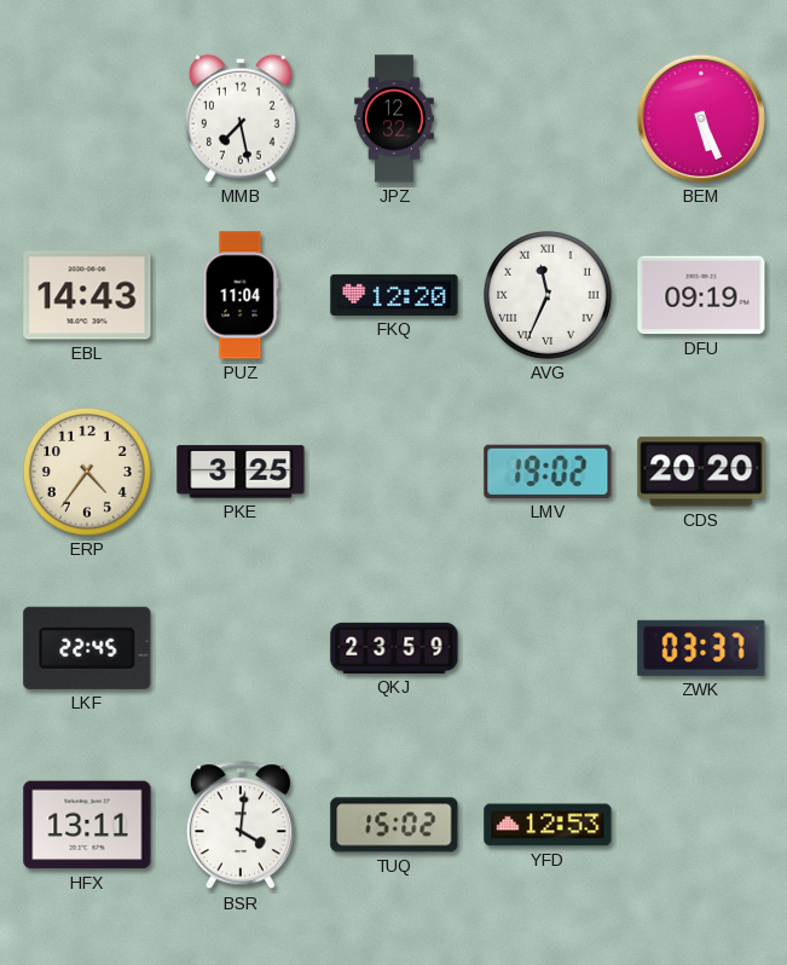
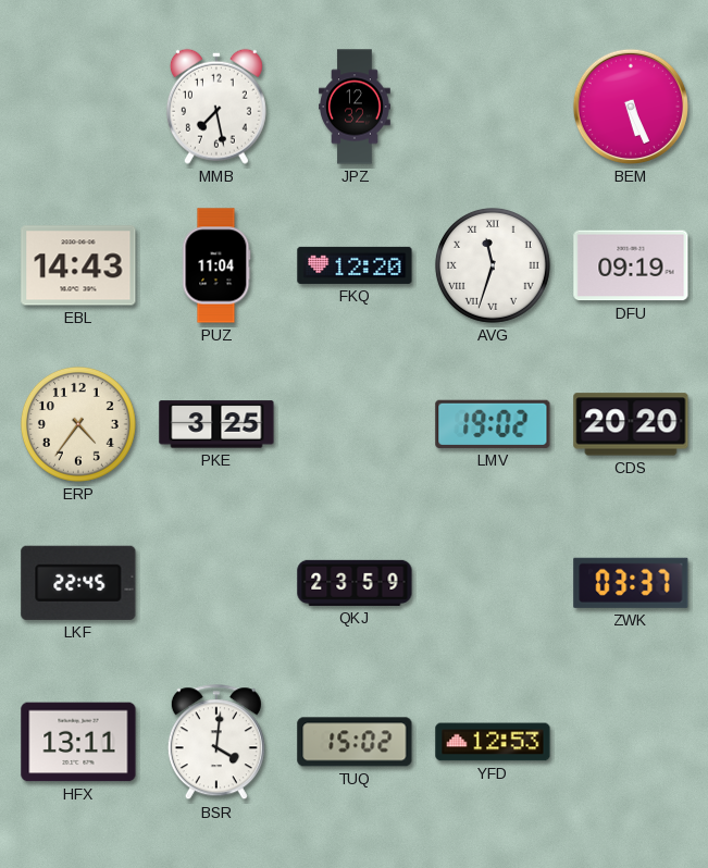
AVG: 11:34 -> 11:33 (493, 265)
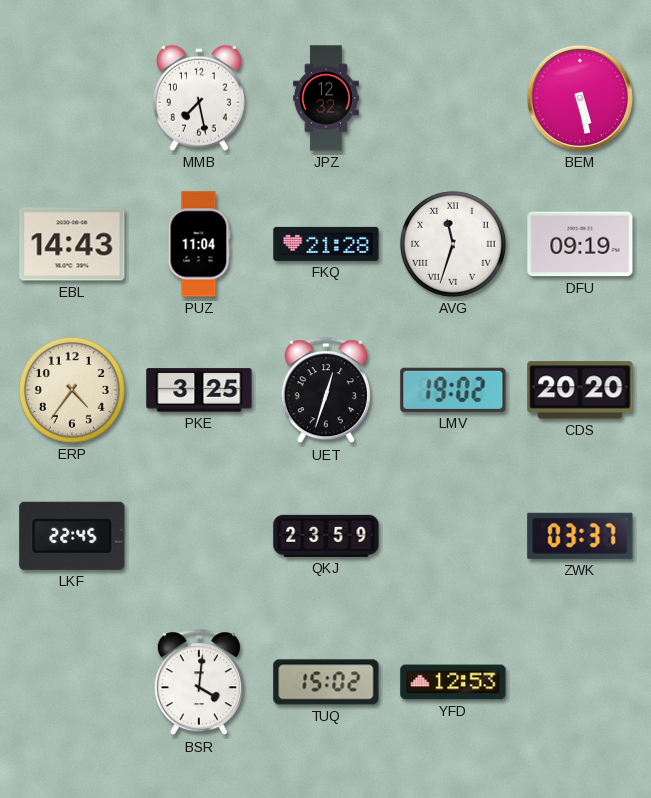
BEM: 5:26 -> 5:28 (580, 98)
FKQ: 12:20 -> 21:28 (326, 244)
UET: none -> 12:33 (326, 391)
HFX: 13:11 -> none (78, 742)
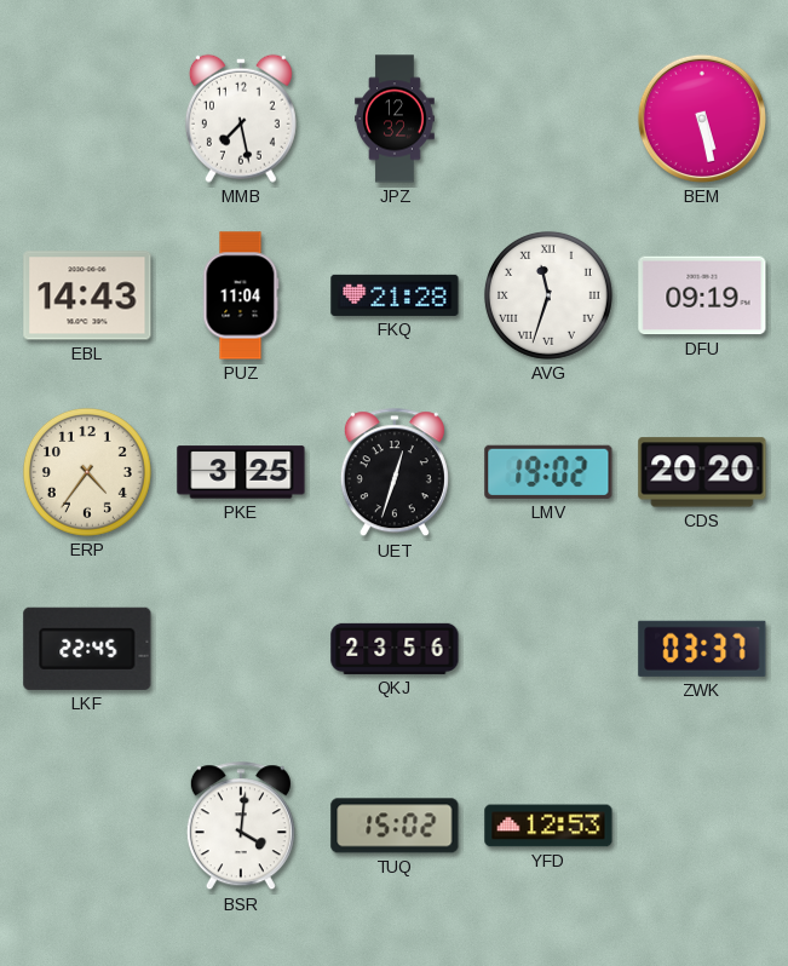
QKJ: 23:59 -> 23:56 (395, 649)
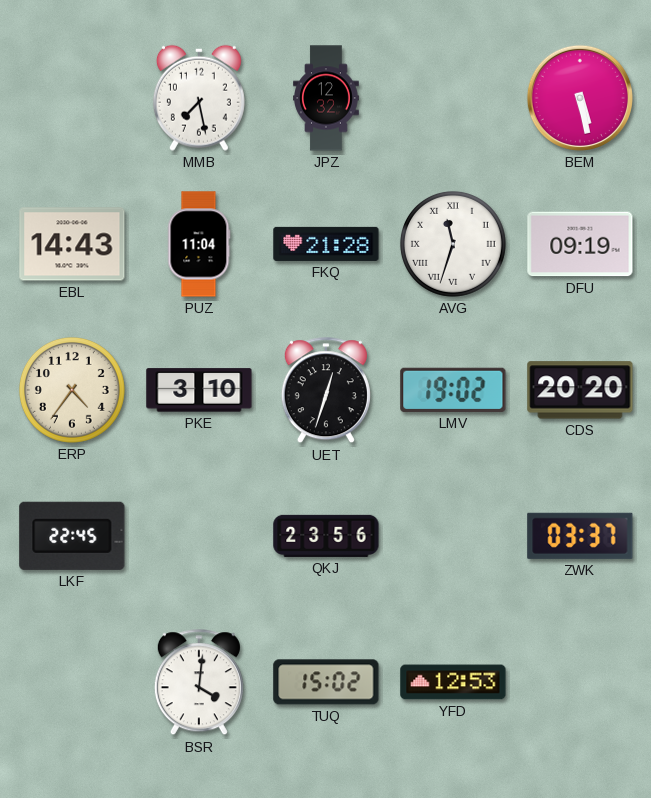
PKE: 3:25 -> 3:10 (199, 390)
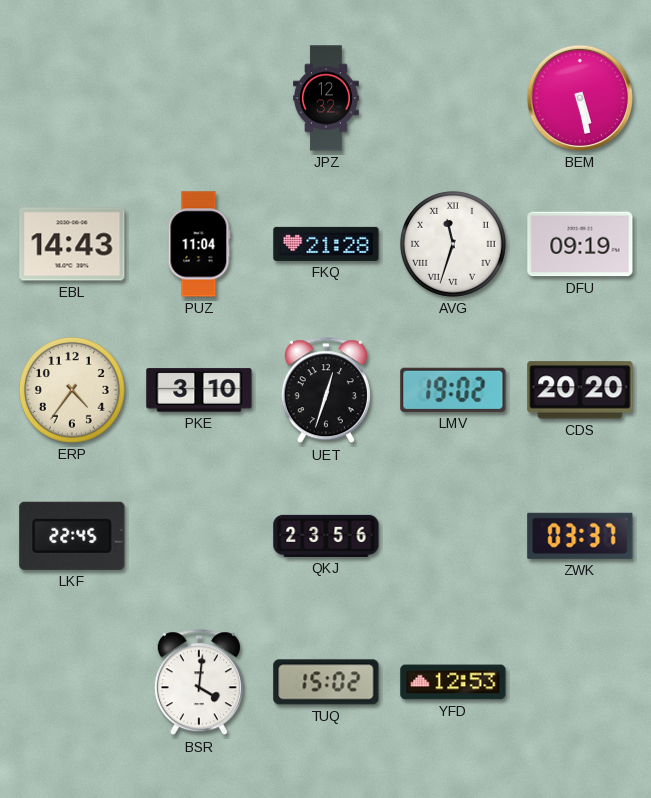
MMB: 7:28 -> none (199, 98)
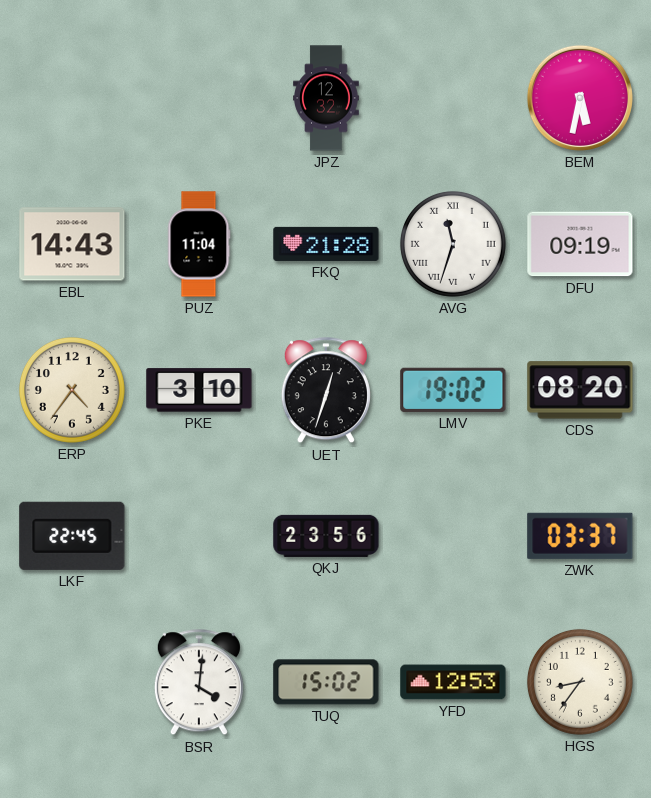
BEM: 5:28 -> 5:32 (580, 98)
CDS: 20:20 -> 08:20 (580, 390)
HGS: none -> 8:36 (580, 682)
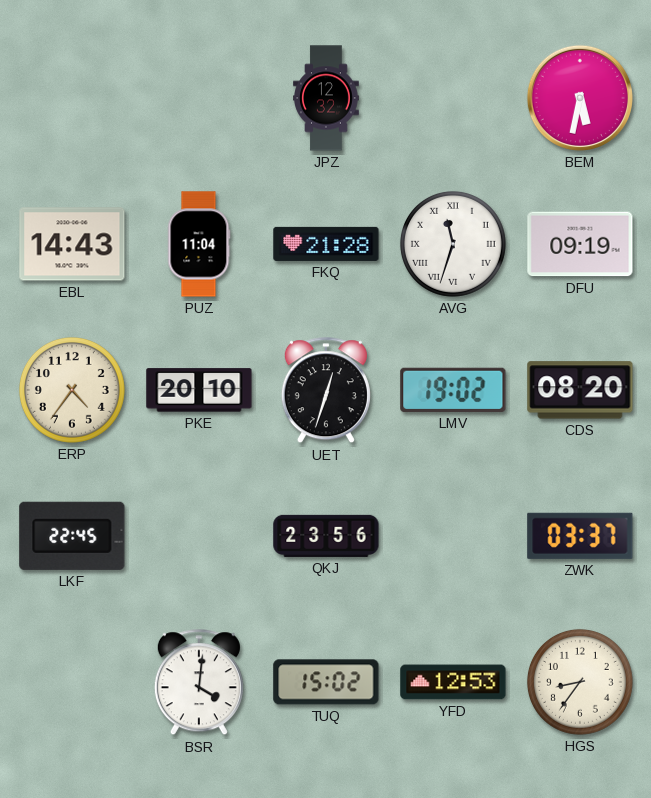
PKE: 3:10 -> 20:10 (199, 390)
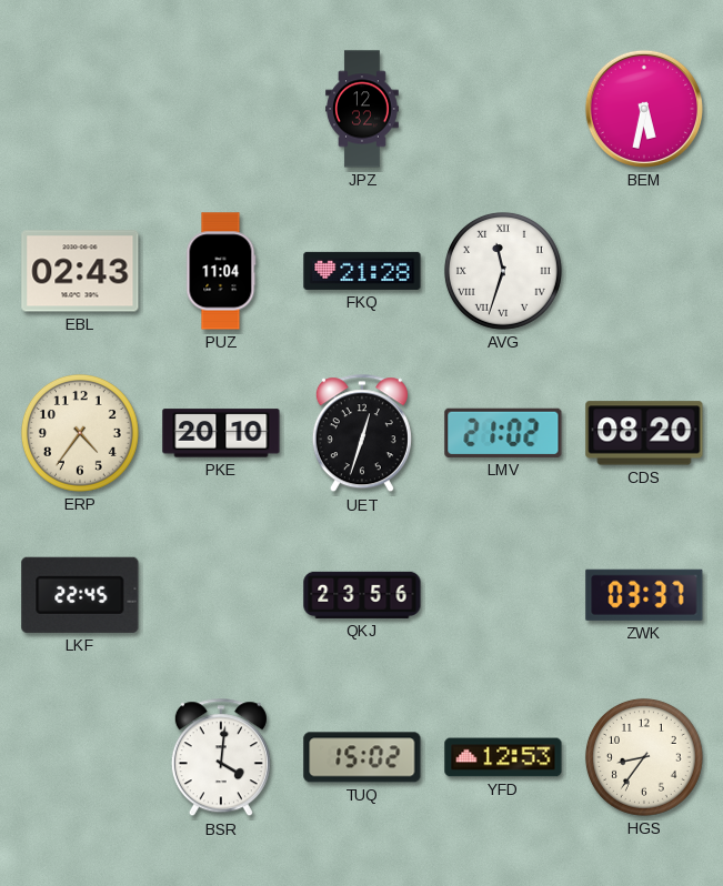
EBL: 14:43 -> 02:43 (80, 271)
DFU: 09:19 -> none (580, 244)
LMV: 19:02 -> 21:02 (503, 433)
